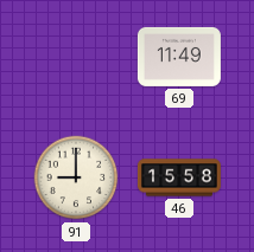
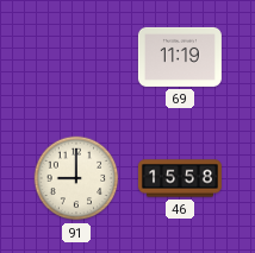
69: 11:49 -> 11:19 (180, 57)
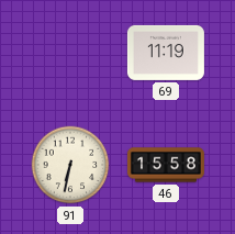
91: 9:00 -> 6:32 (70, 165)
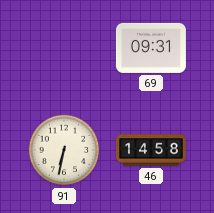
69: 11:19 -> 09:31 (151, 48)
46: 15:58 -> 14:58 (151, 150)
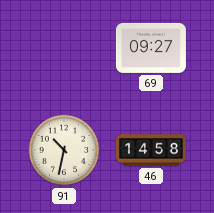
69: 09:31 -> 09:27 (151, 48)
91: 6:32 -> 10:32 (64, 150)
